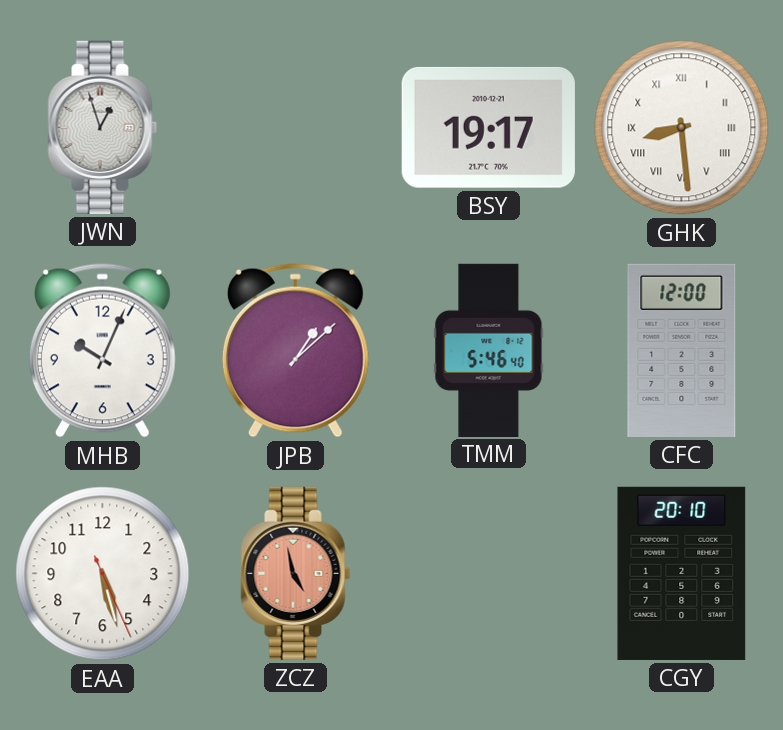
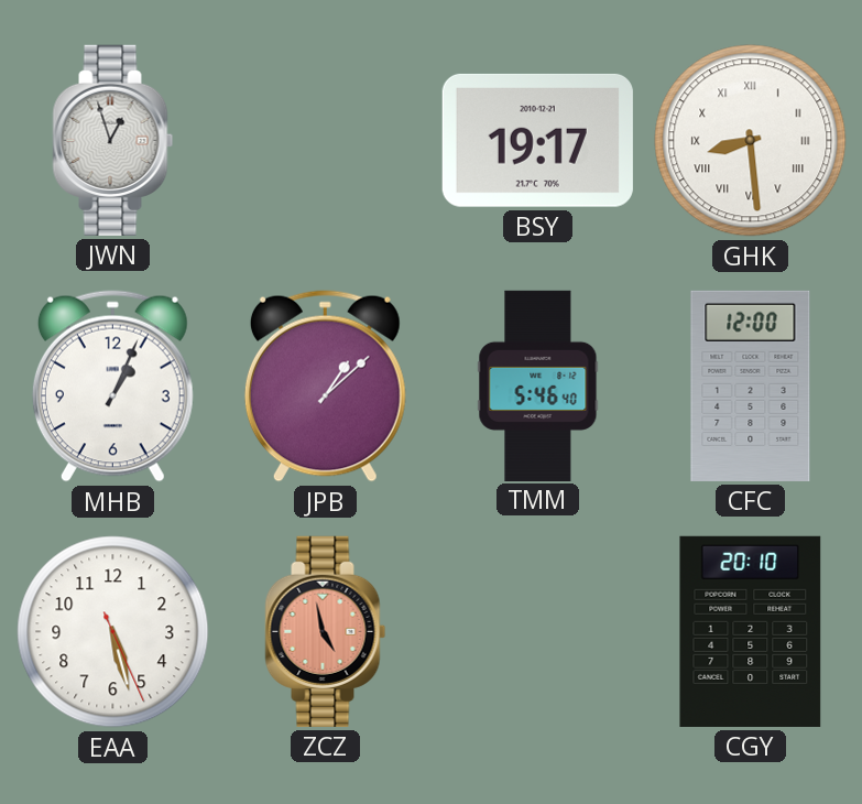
MHB: 10:04 -> 1:04 (112, 387)
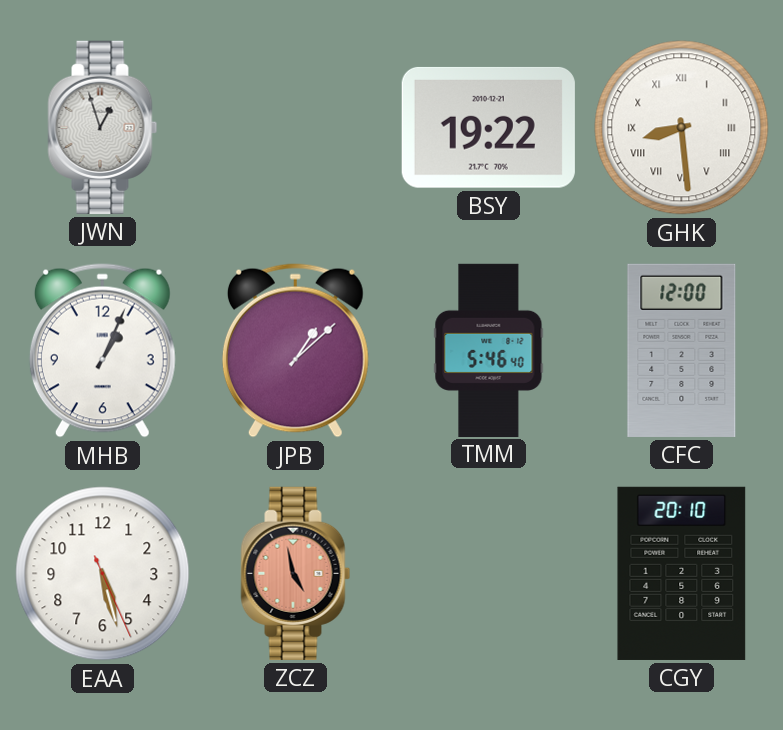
BSY: 19:17 -> 19:22 (488, 127)
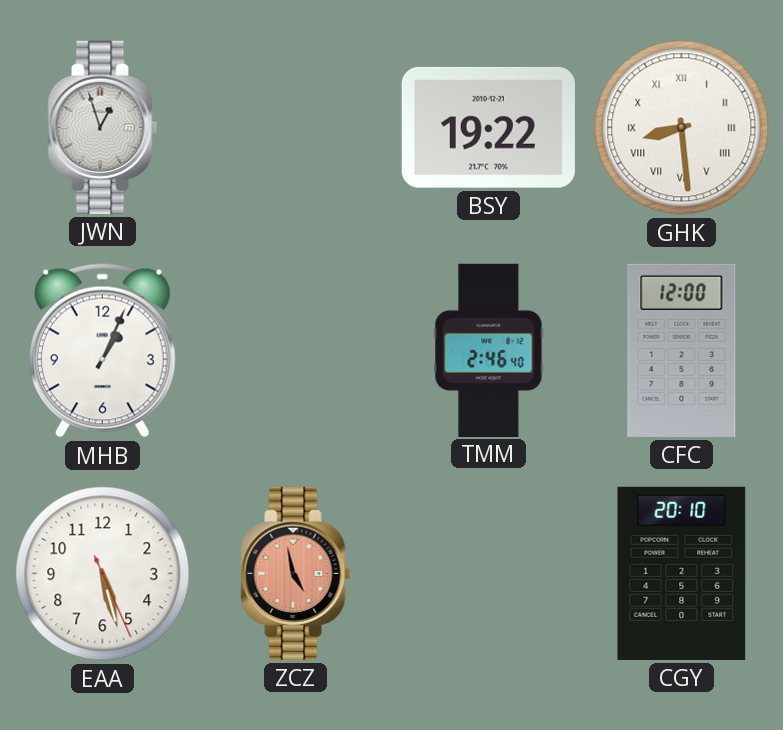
JPB: 1:08 -> none (295, 351)
TMM: 5:46 -> 2:46 (489, 350)
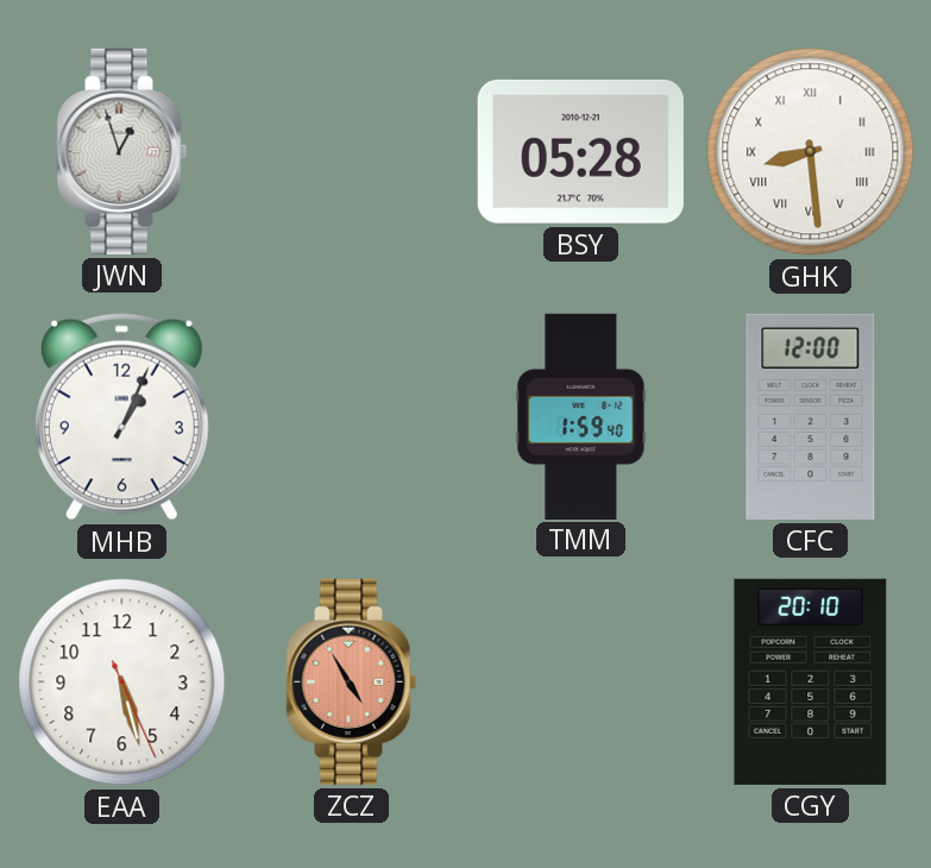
BSY: 19:22 -> 05:28 (580, 151)
TMM: 2:46 -> 1:59 (581, 416)
ZCZ: 4:58 -> 4:55 (352, 681)
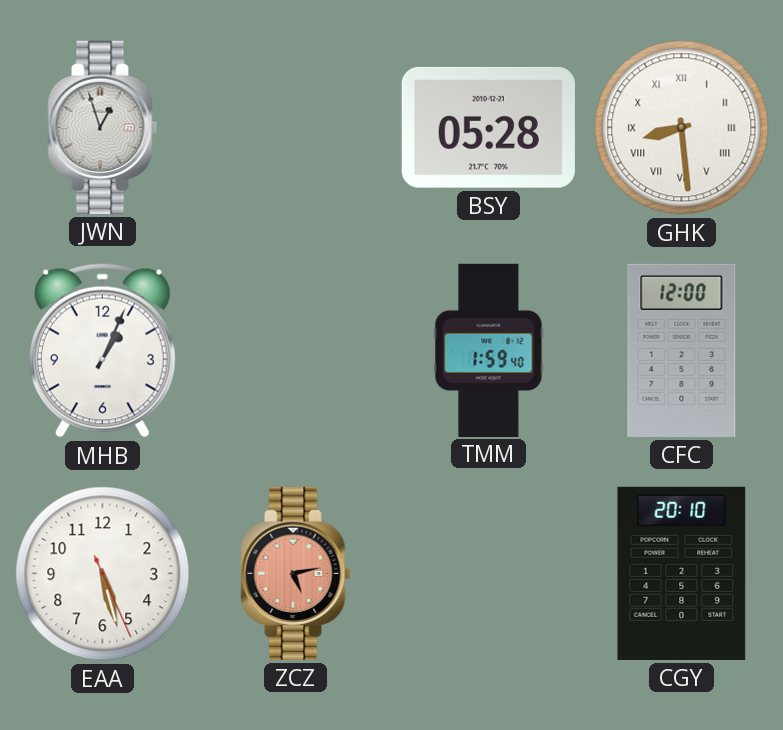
ZCZ: 4:55 -> 5:13 (296, 573)
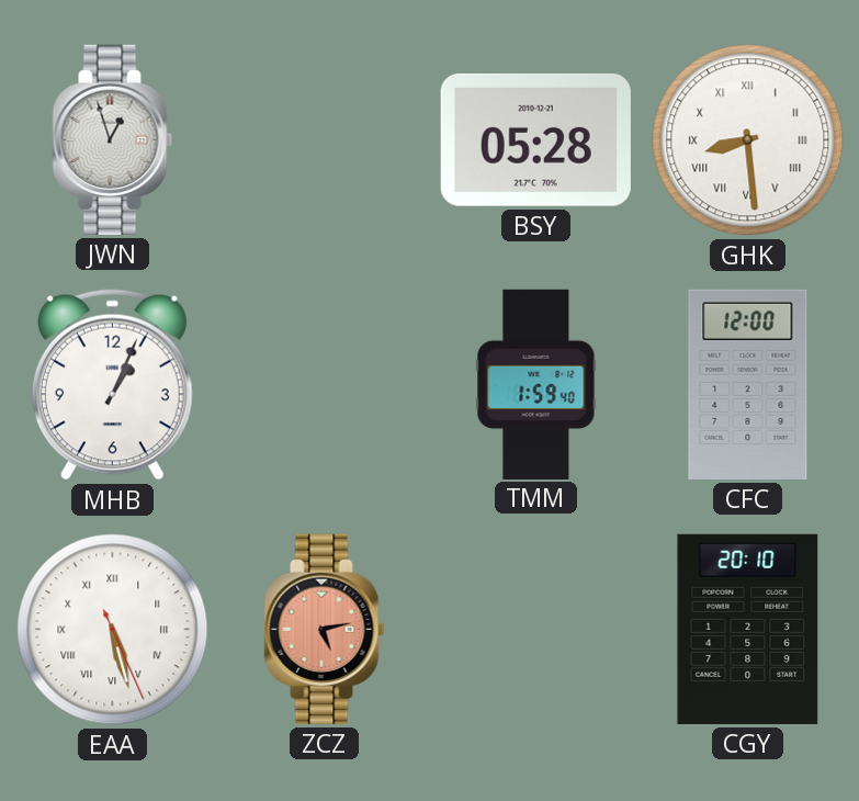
EAA numerals: Arabic -> Roman (113, 630)
